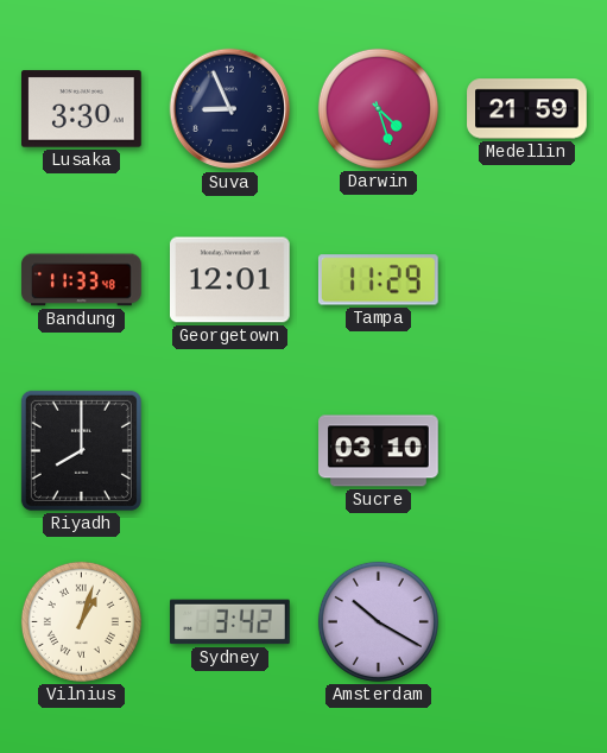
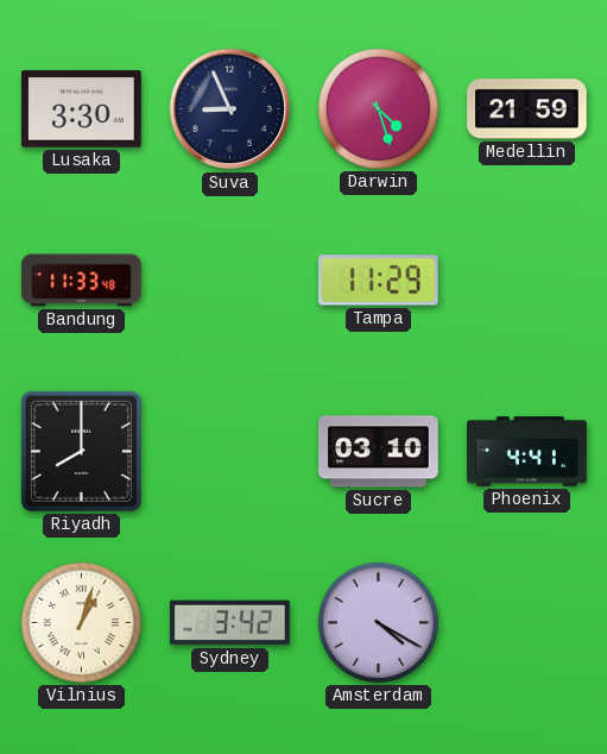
Georgetown: 12:01 -> none (230, 280)
Phoenix: none -> 4:41 (527, 452)
Amsterdam: 10:20 -> 4:20 (378, 622)
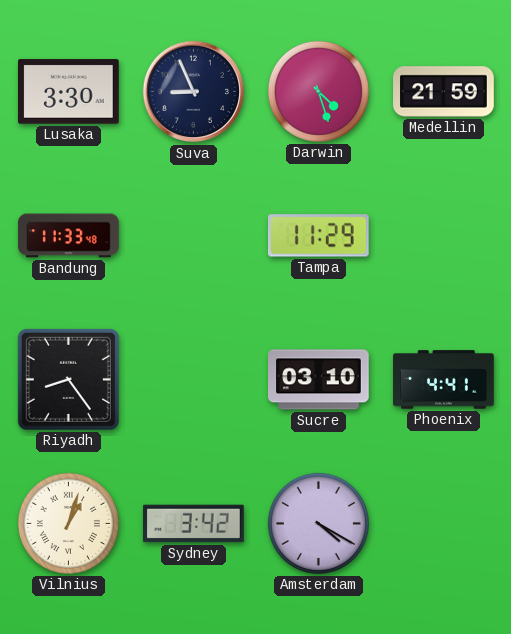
Riyadh: 8:00 -> 8:24 (68, 379)
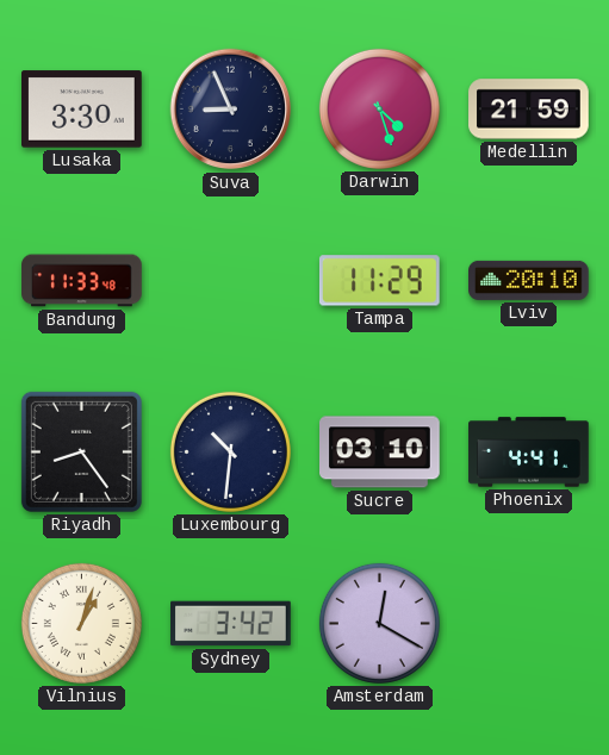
Lviv: none -> 20:10 (529, 280)
Luxembourg: none -> 10:31 (230, 451)
Amsterdam: 4:20 -> 12:20 (379, 623)
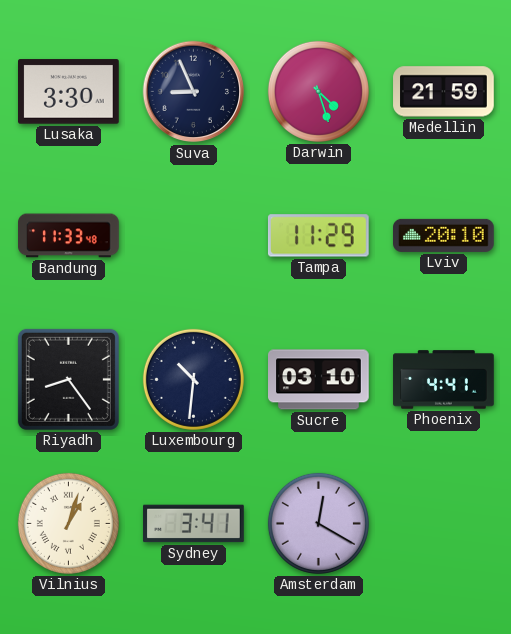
Sydney: 3:42 -> 3:41 (194, 524)
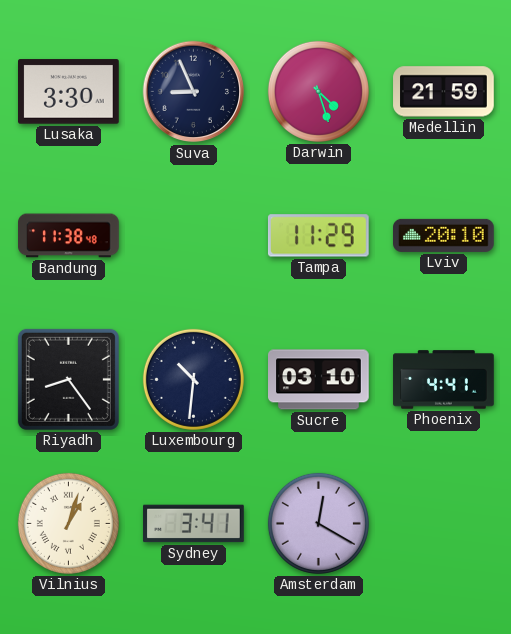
Bandung: 11:33 -> 11:38 (69, 236)
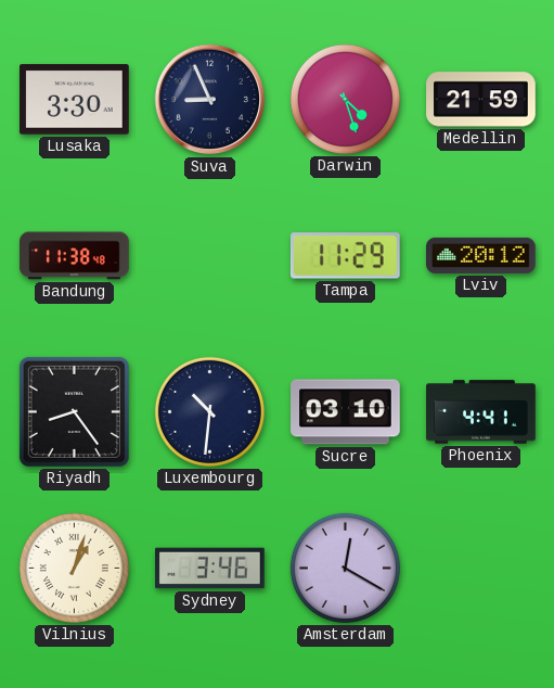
Lviv: 20:10 -> 20:12 (481, 255)
Sydney: 3:41 -> 3:46 (210, 569)
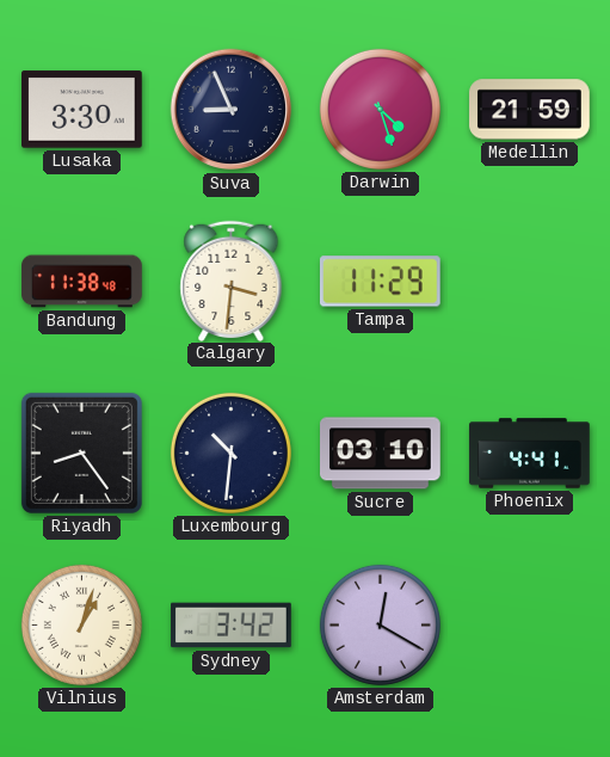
Calgary: none -> 3:31 (232, 281)
Lviv: 20:12 -> none (481, 255)
Sydney: 3:46 -> 3:42 (232, 626)
